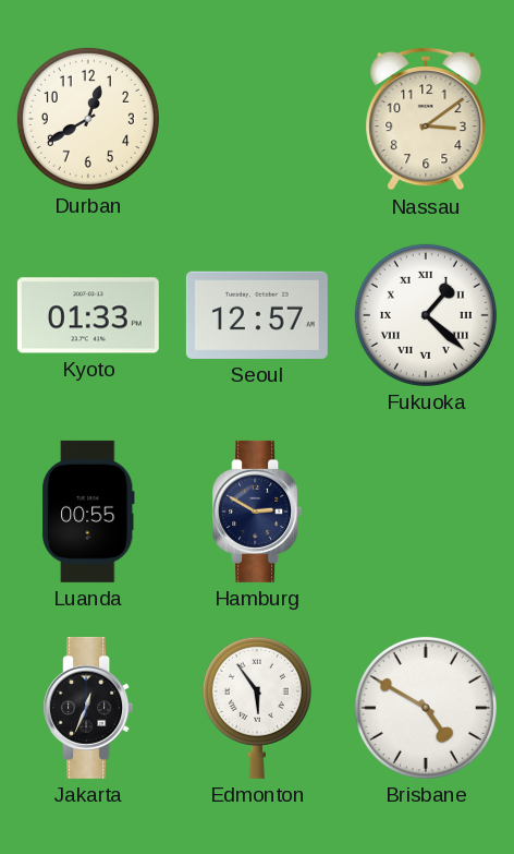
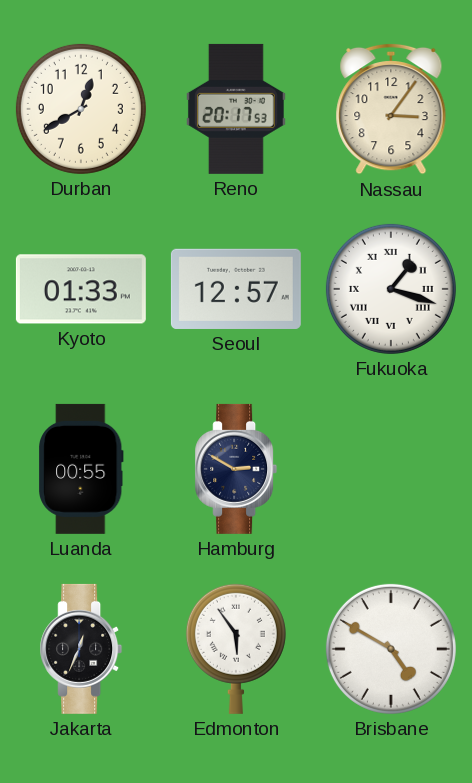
Reno: none -> 20:17 (236, 109)
Nassau: 3:09 -> 3:06 (391, 109)
Fukuoka: 1:22 -> 1:18 (391, 289)
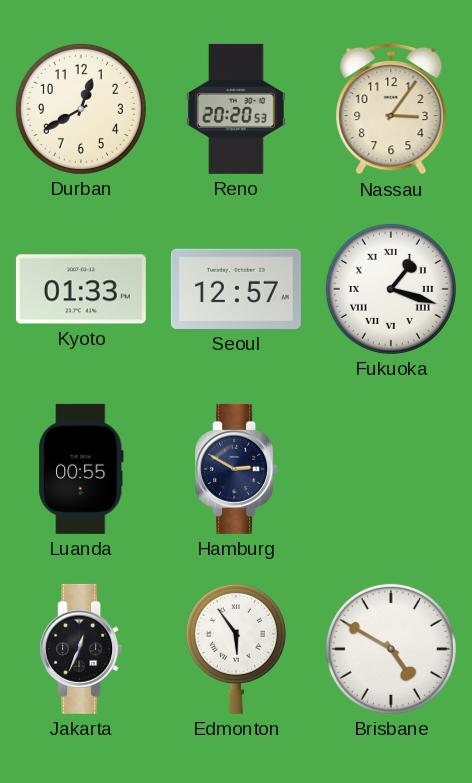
Reno: 20:17 -> 20:20 (236, 109)
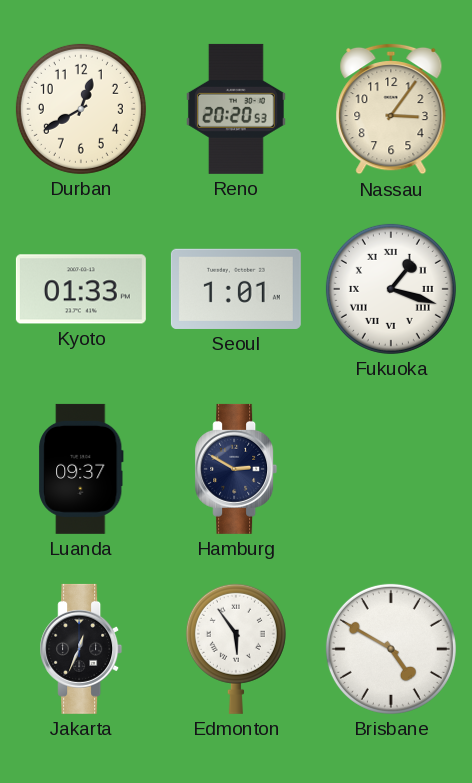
Seoul: 12:57 -> 1:01 (236, 289)
Luanda: 00:55 -> 09:37 (82, 469)
